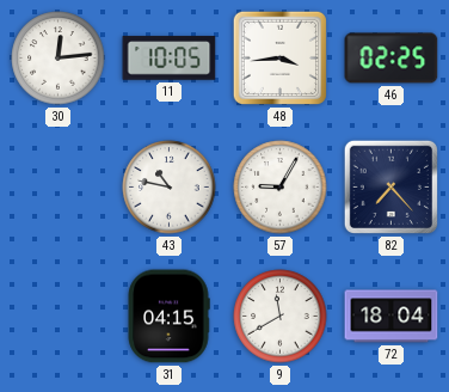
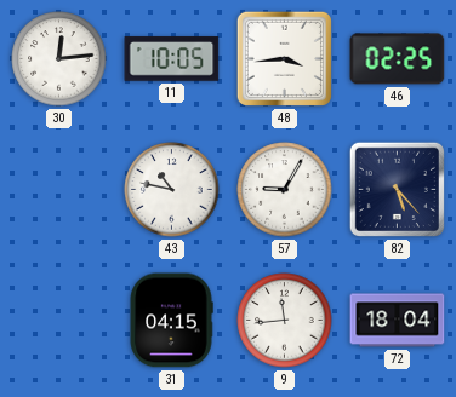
82: 7:23 -> 5:23 (397, 189)
9: 11:40 -> 11:44 (285, 321)
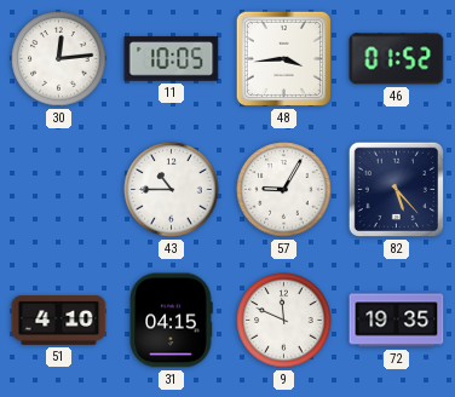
46: 02:25 -> 01:52 (397, 59)
43: 10:47 -> 10:45 (172, 190)
51: none -> 4:10 (59, 321)
9: 11:44 -> 11:49 (284, 321)
72: 18:04 -> 19:35 (397, 321)
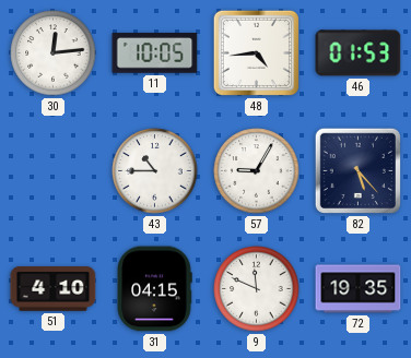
48: 3:44 -> 4:44 (256, 52)
46: 01:52 -> 01:53 (359, 53)
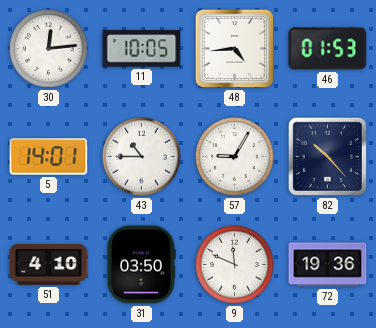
5: none -> 14:01 (49, 157)
82: 5:23 -> 10:23 (327, 156)
31: 04:15 -> 03:50 (141, 265)
72: 19:35 -> 19:36 (328, 265)
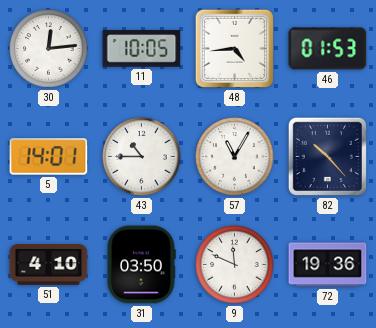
57: 9:05 -> 11:05 (235, 157)
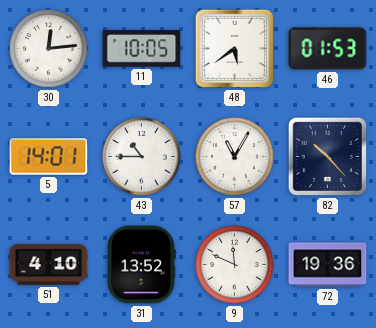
48: 4:44 -> 5:39 (234, 48)
31: 03:50 -> 13:52 (141, 265)
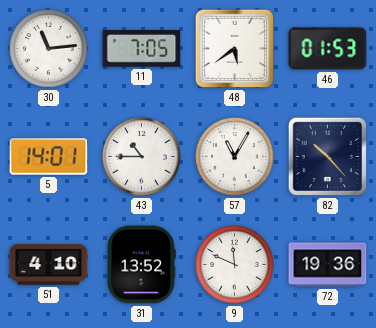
30: 12:14 -> 11:14 (49, 49)
11: 10:05 -> 7:05 (142, 49)
